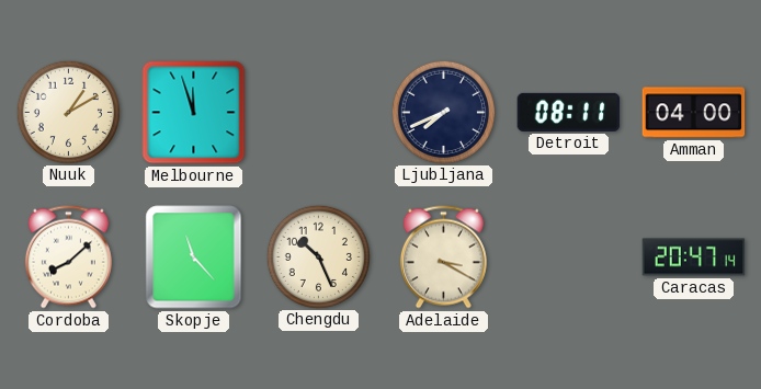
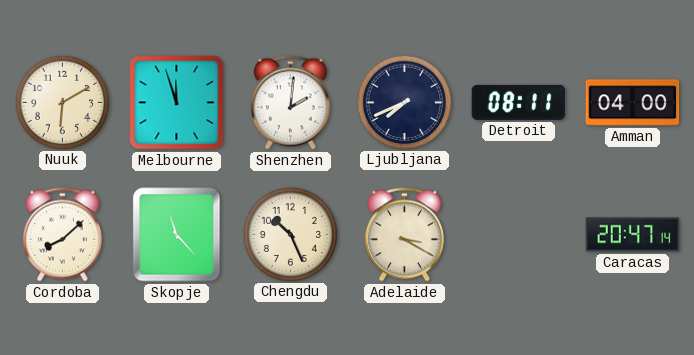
Nuuk: 1:10 -> 6:10 (62, 102)
Shenzhen: none -> 2:01 (290, 103)
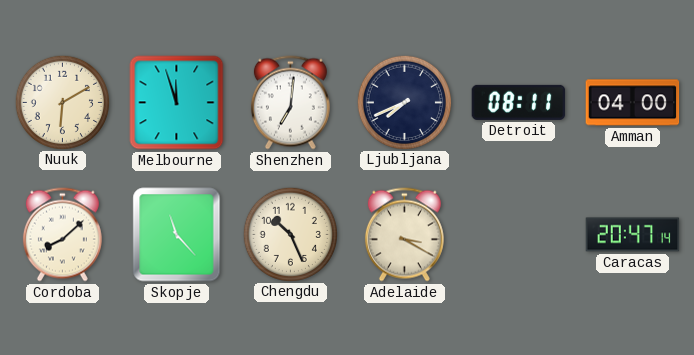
Shenzhen: 2:01 -> 7:01 (290, 103)
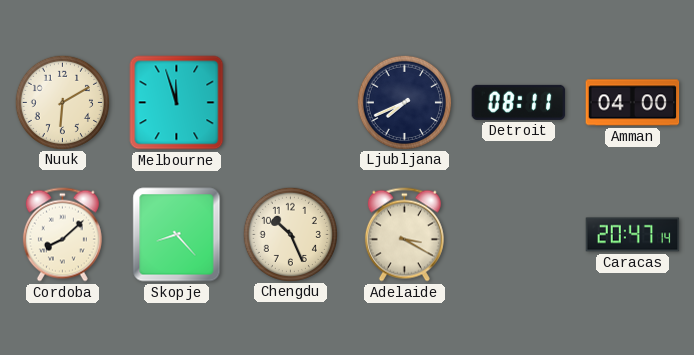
Shenzhen: 7:01 -> none (290, 103)
Skopje: 11:23 -> 8:23 (177, 235)
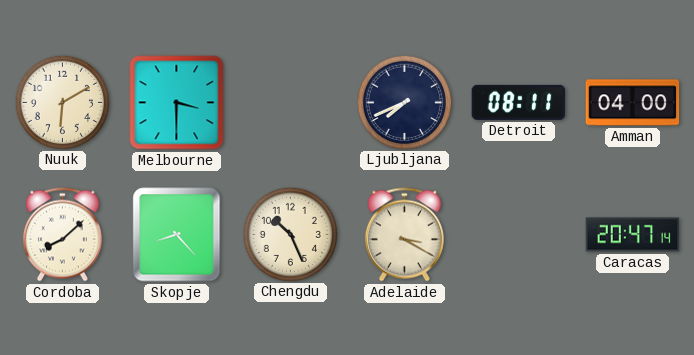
Melbourne: 11:57 -> 3:30 (177, 103)
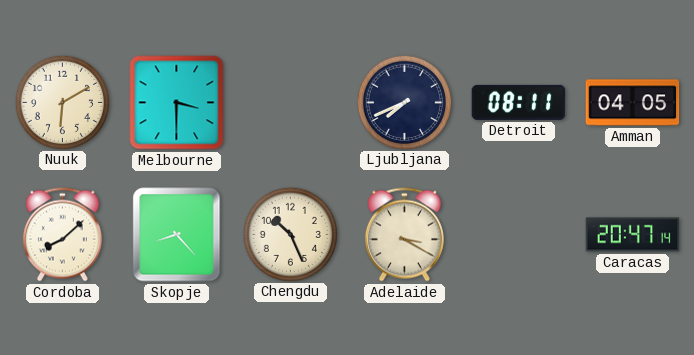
Amman: 04:00 -> 04:05 (633, 103)
